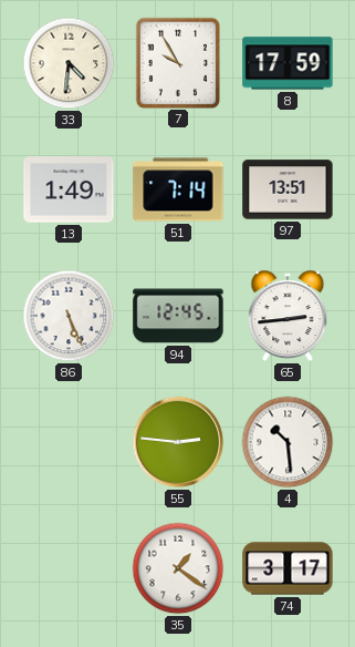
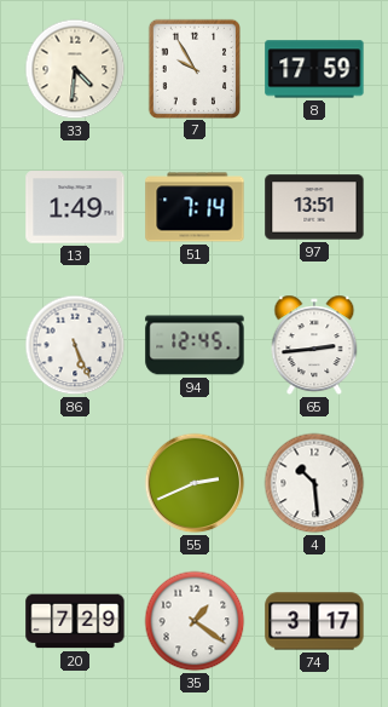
55: 2:46 -> 2:41 (195, 483)
20: none -> 7:29 (75, 621)
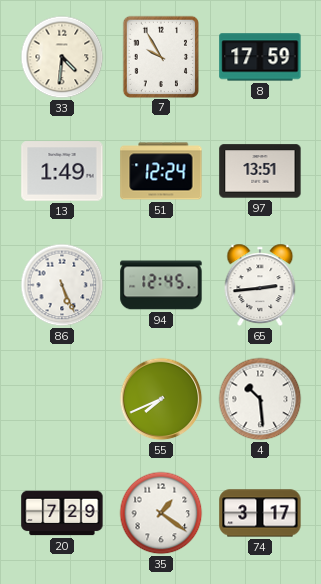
51: 7:14 -> 12:24 (161, 171)
55: 2:41 -> 7:41 (161, 399)
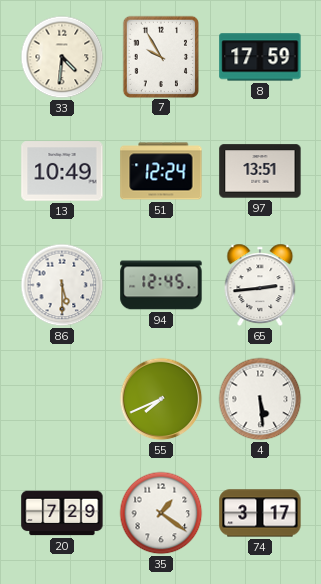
13: 1:49 -> 10:49 (62, 171)
86: 5:26 -> 5:30 (62, 285)
4: 10:29 -> 5:29 (260, 399)
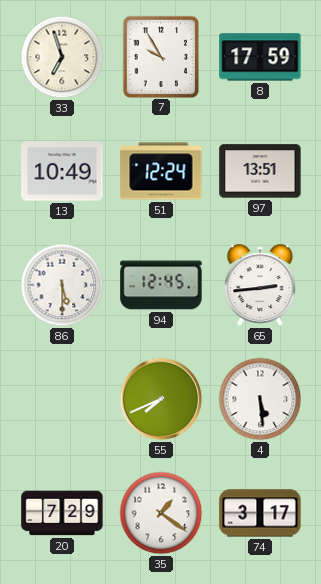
33: 4:31 -> 6:57 (62, 57)
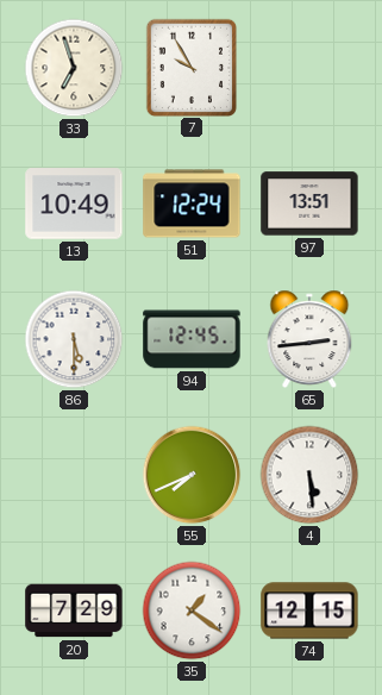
8: 17:59 -> none (260, 57)
74: 3:17 -> 12:15 (309, 611)
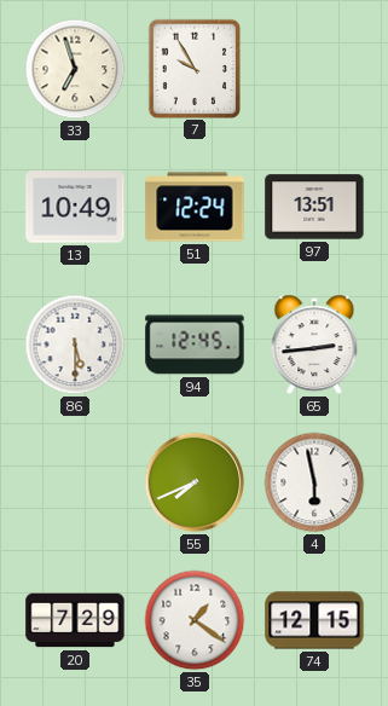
4: 5:29 -> 5:58 (314, 482)
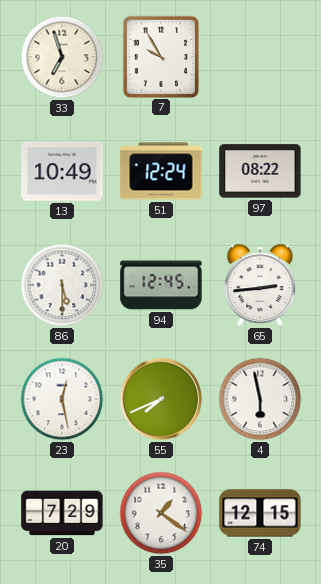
97: 13:51 -> 08:22 (260, 171)
23: none -> 12:28 (62, 399)
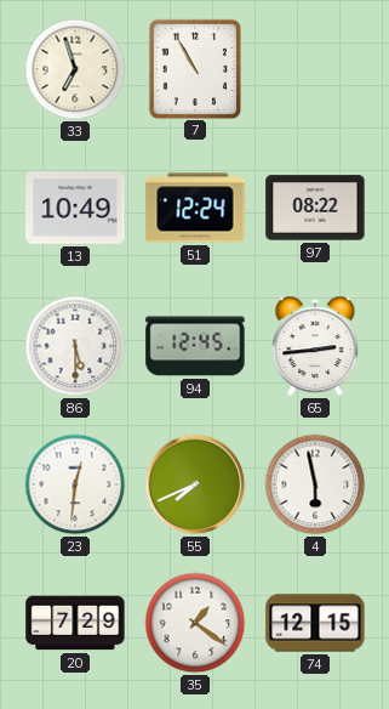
7: 9:55 -> 10:55 (194, 68)
23: 12:28 -> 12:31 (75, 484)
